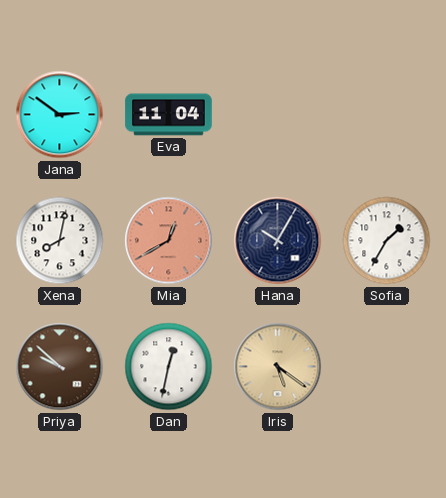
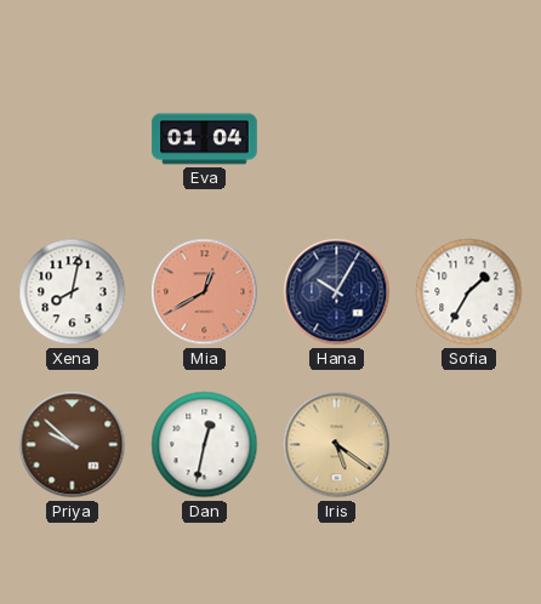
Jana: 2:51 -> none (60, 115)
Eva: 11:04 -> 01:04 (205, 139)
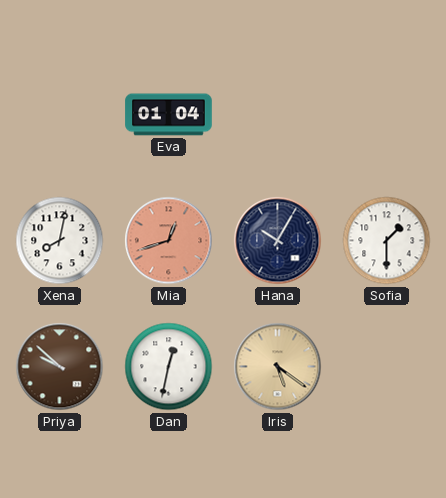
Mia: 12:40 -> 12:42 (169, 241)
Sofia: 1:35 -> 1:30 (387, 241)
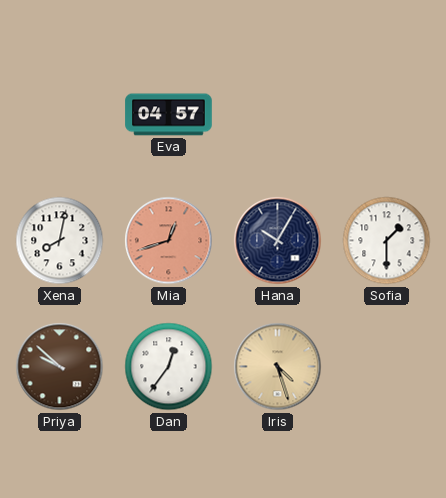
Eva: 01:04 -> 04:57 (169, 115)
Dan: 12:32 -> 12:36 (169, 367)
Iris: 5:21 -> 4:27 (278, 367)
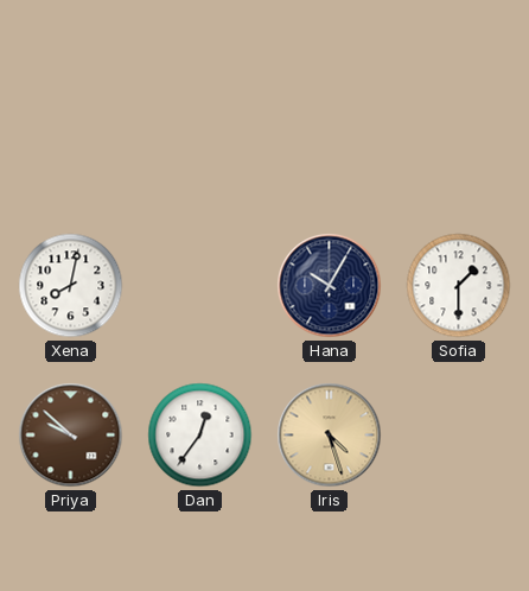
Eva: 04:57 -> none (169, 115)
Mia: 12:42 -> none (169, 241)
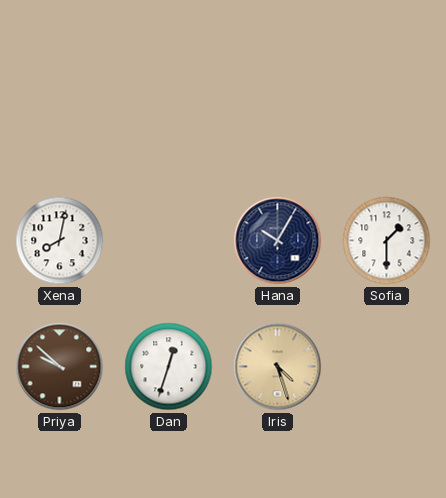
Dan: 12:36 -> 12:33 (169, 367)
